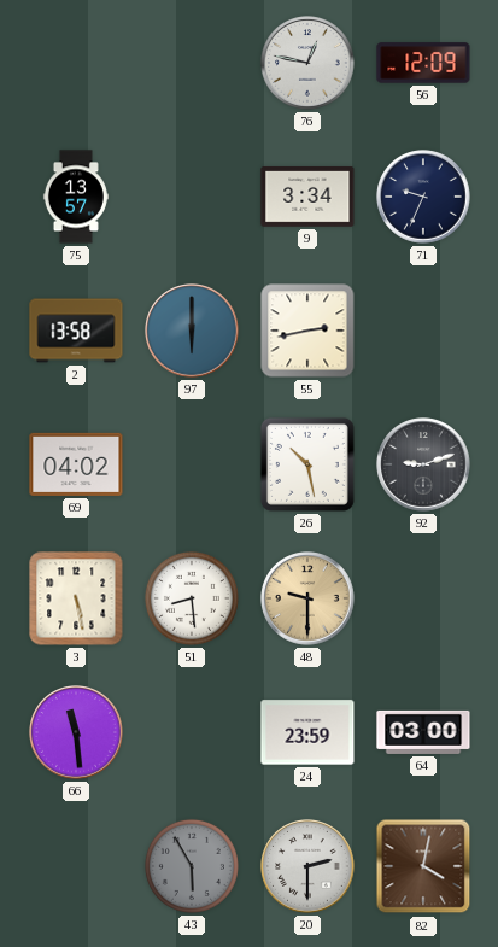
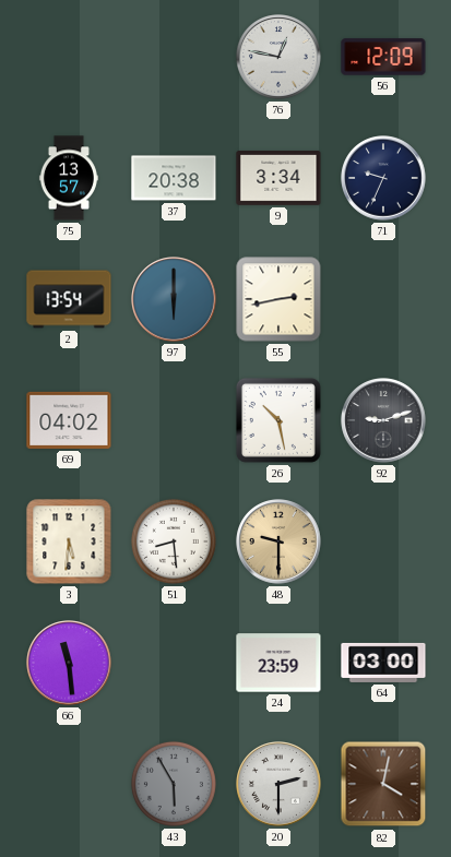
37: none -> 20:38 (174, 178)
2: 13:58 -> 13:54 (69, 299)
3: 5:28 -> 5:31 (69, 541)
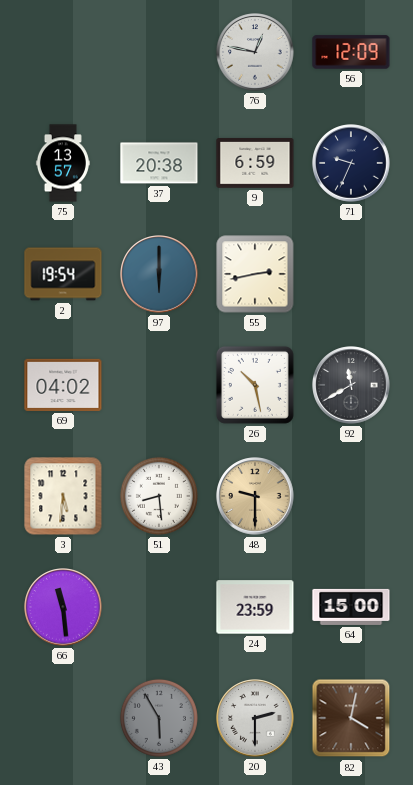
9: 3:34 -> 6:59 (255, 163)
2: 13:54 -> 19:54 (63, 274)
92: 9:12 -> 11:40 (351, 385)
64: 03:00 -> 15:00 (351, 607)
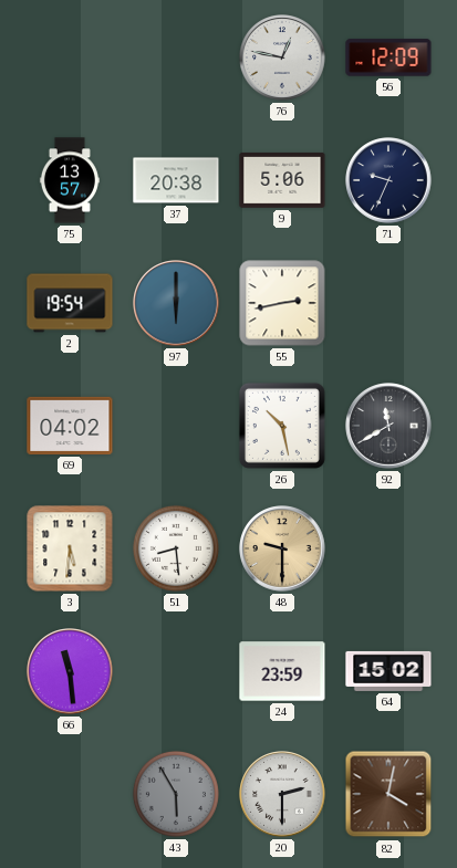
9: 6:59 -> 5:06 (282, 180)
64: 15:00 -> 15:02 (388, 671)
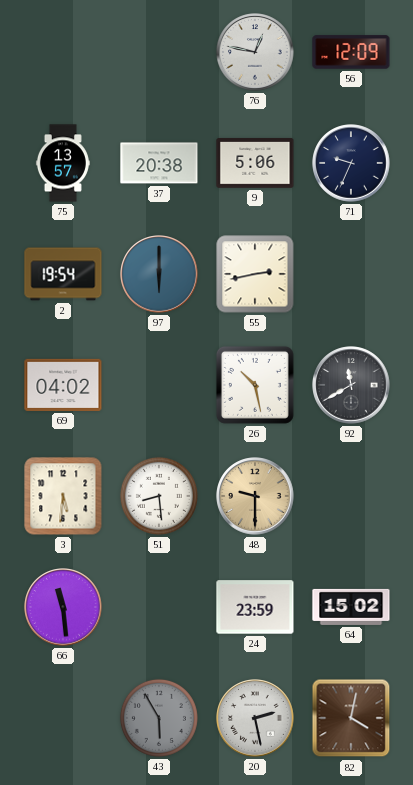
20: 2:30 -> 2:28 (255, 718)
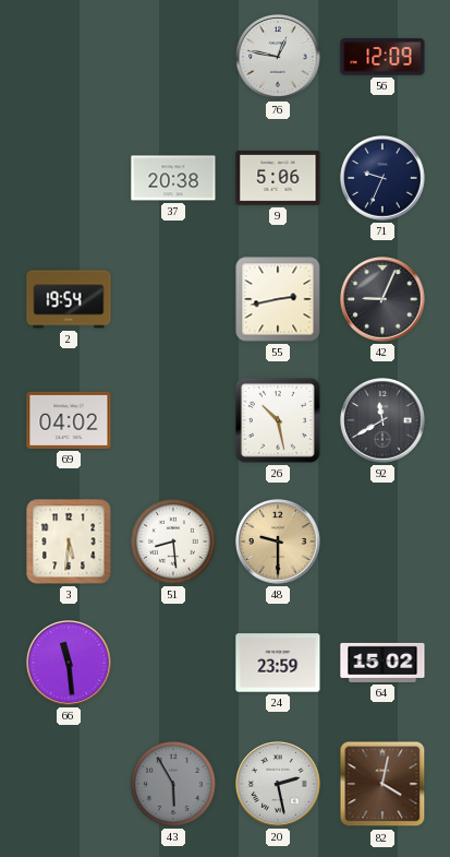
75: 13:57 -> none (63, 163)
97: 6:00 -> none (159, 274)
42: none -> 9:04 (382, 299)
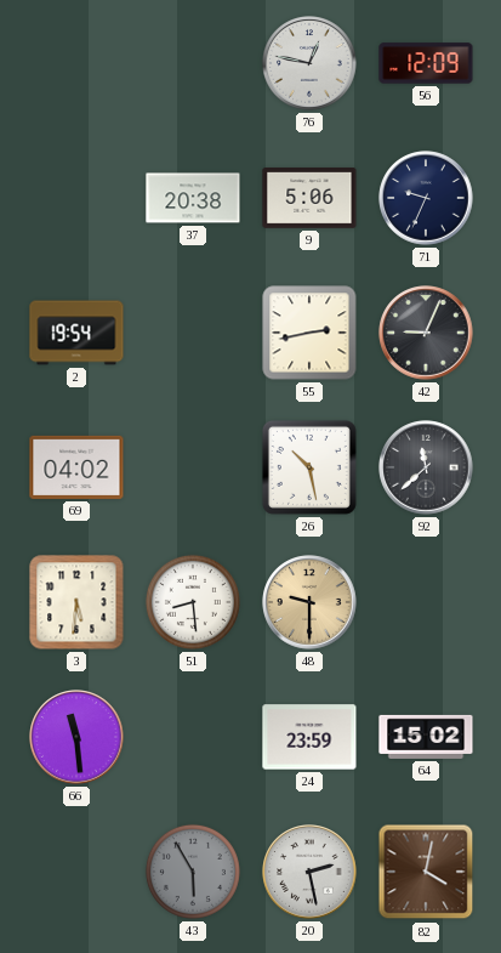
92: 11:40 -> 11:38 (426, 467)
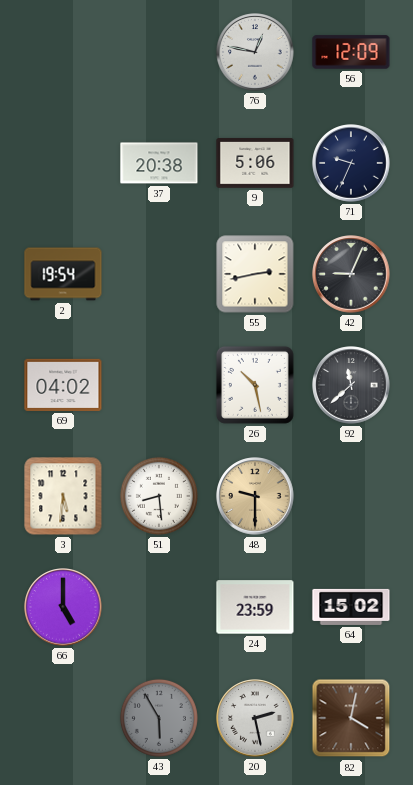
66: 11:29 -> 5:00 (63, 607)
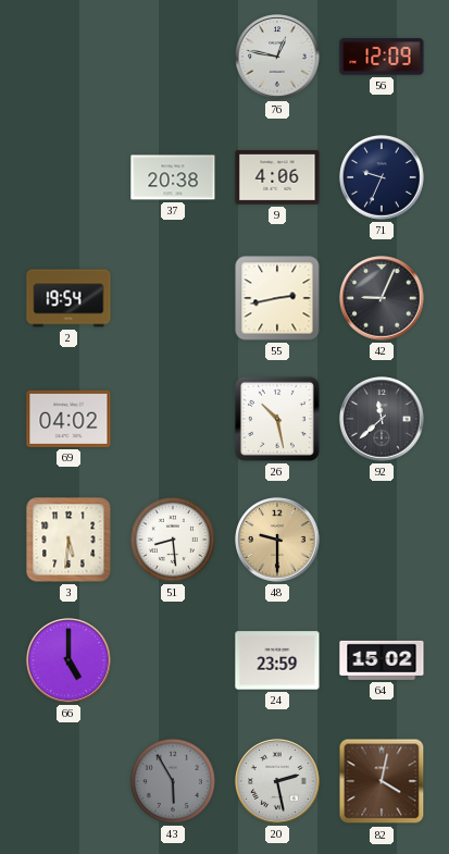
9: 5:06 -> 4:06 (277, 177)
